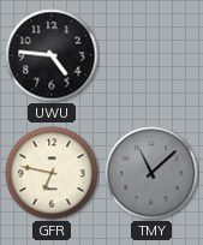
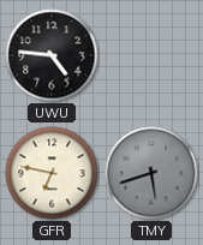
TMY: 11:08 -> 5:42 (151, 173)
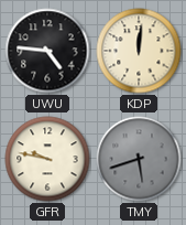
KDP: none -> 12:01 (139, 51)
GFR: 6:47 -> 9:47 (47, 159)
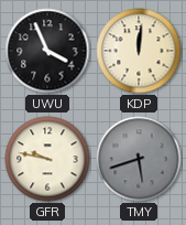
UWU: 4:46 -> 3:56 (47, 51)
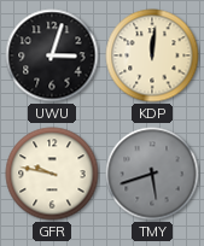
UWU: 3:56 -> 3:03 (52, 55)
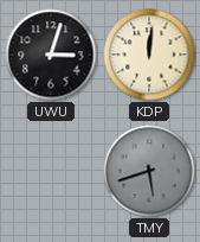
GFR: 9:47 -> none (52, 174)
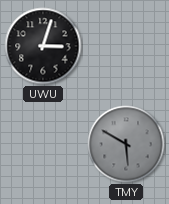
KDP: 12:01 -> none (149, 55)
TMY: 5:42 -> 5:50 (126, 144)
